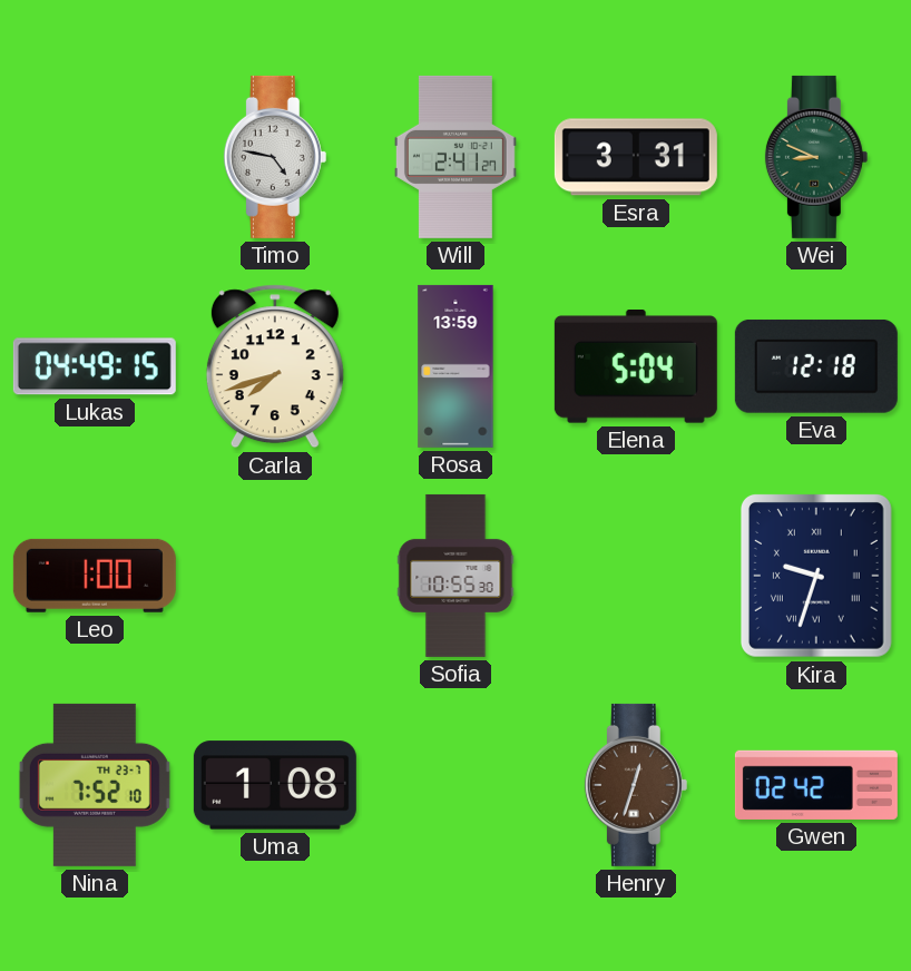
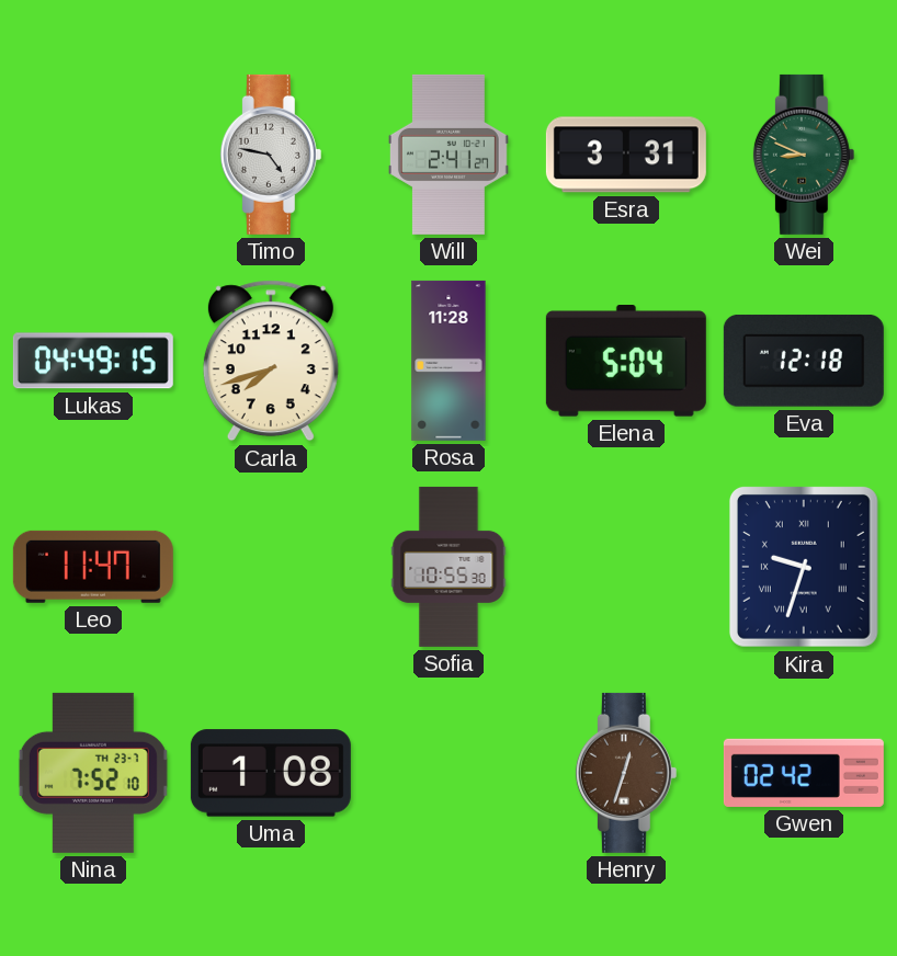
Rosa: 13:59 -> 11:28 (449, 361)
Leo: 1:00 -> 11:47 (93, 567)
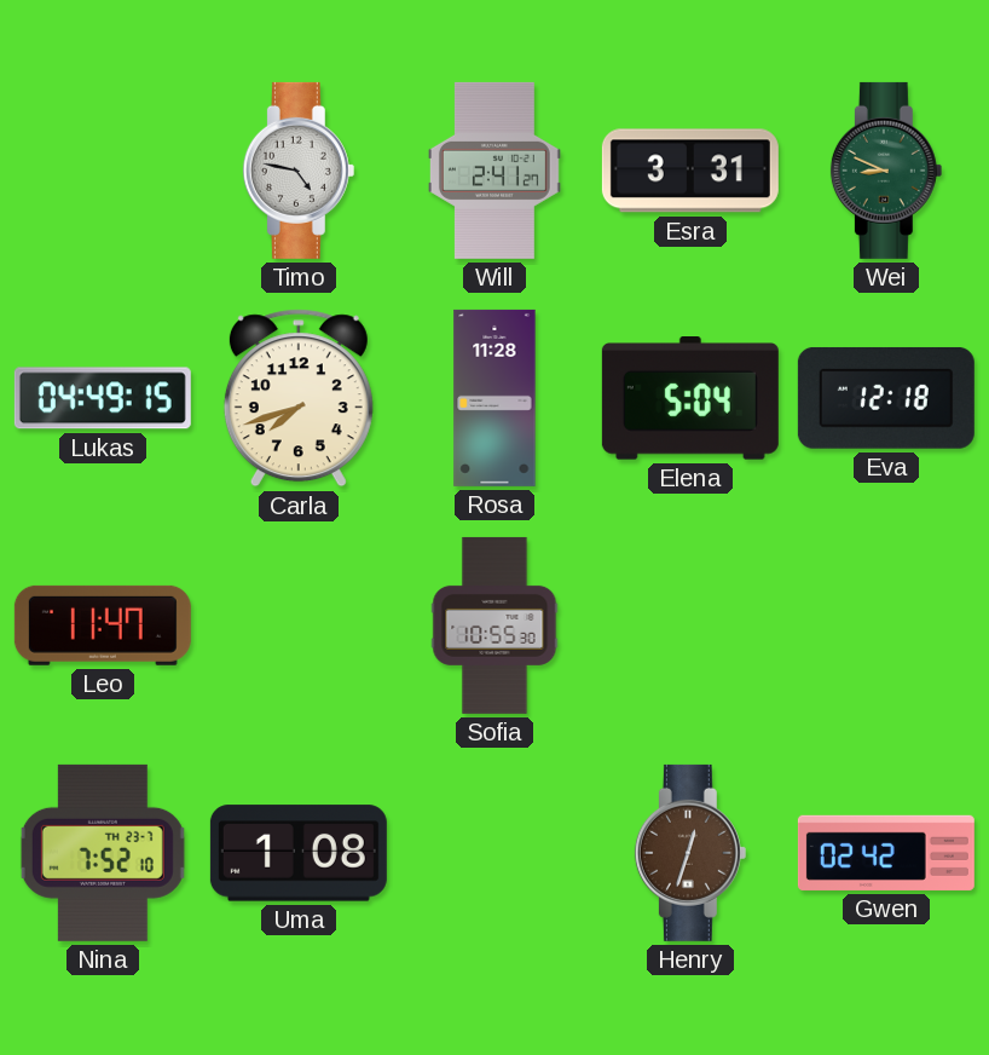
Kira: 9:33 -> none (804, 568)
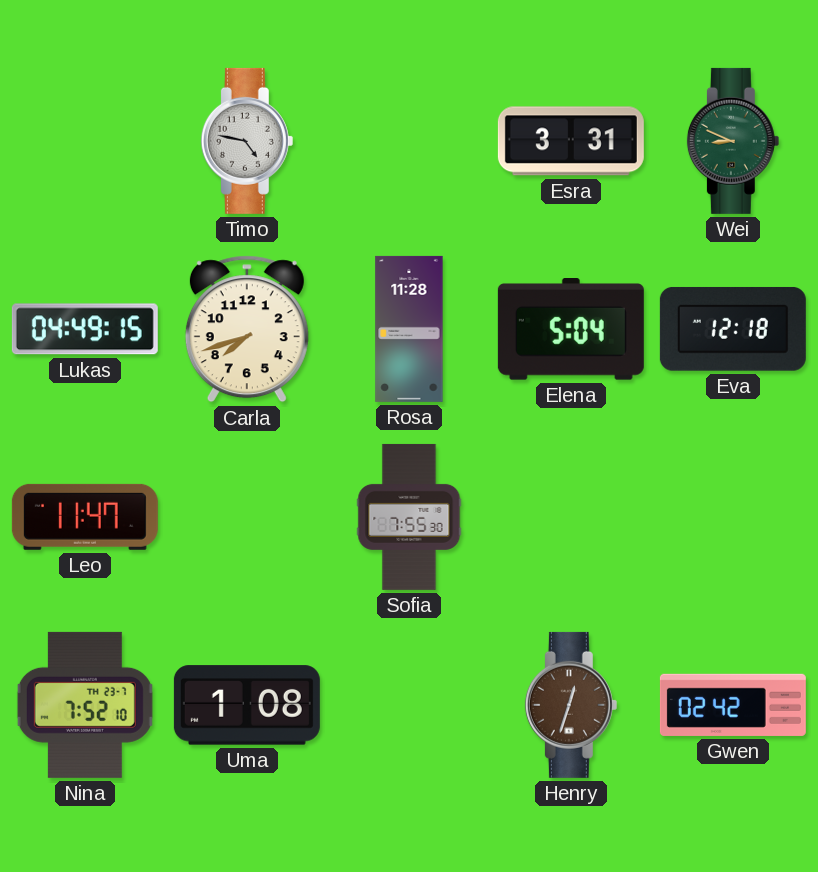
Will: 2:41 -> none (494, 171)
Sofia: 10:55 -> 7:55 (409, 517)
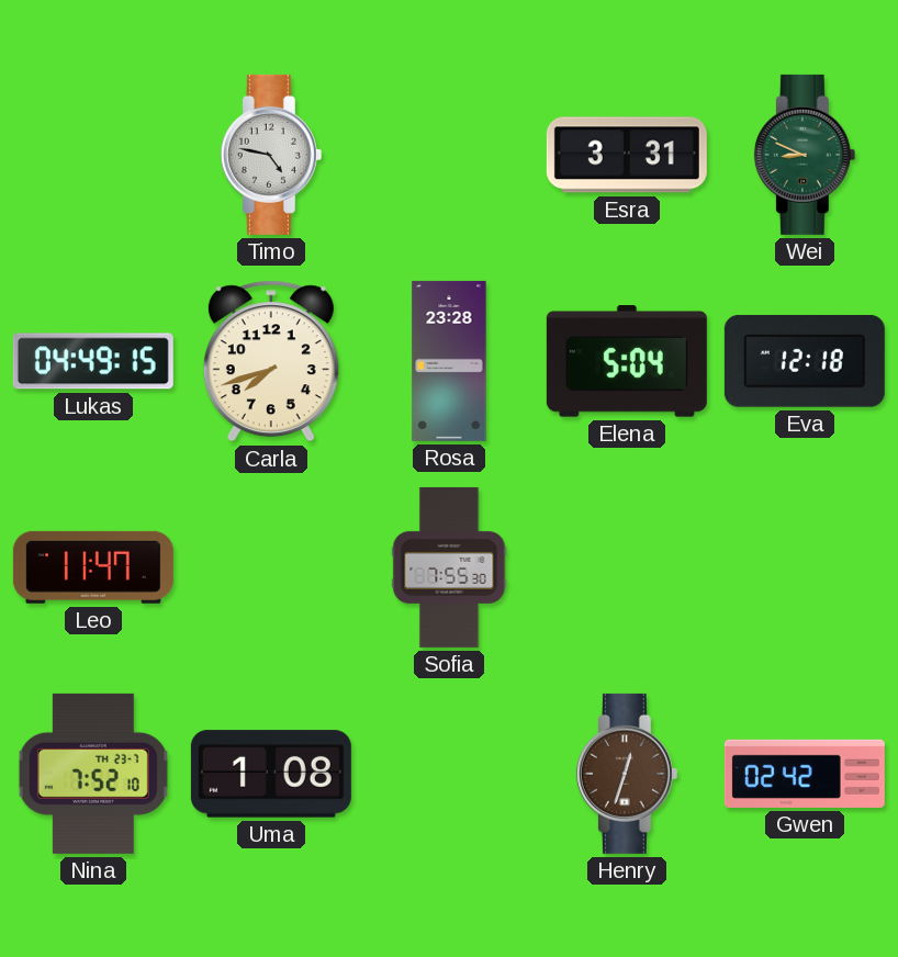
Rosa: 11:28 -> 23:28 (449, 361)
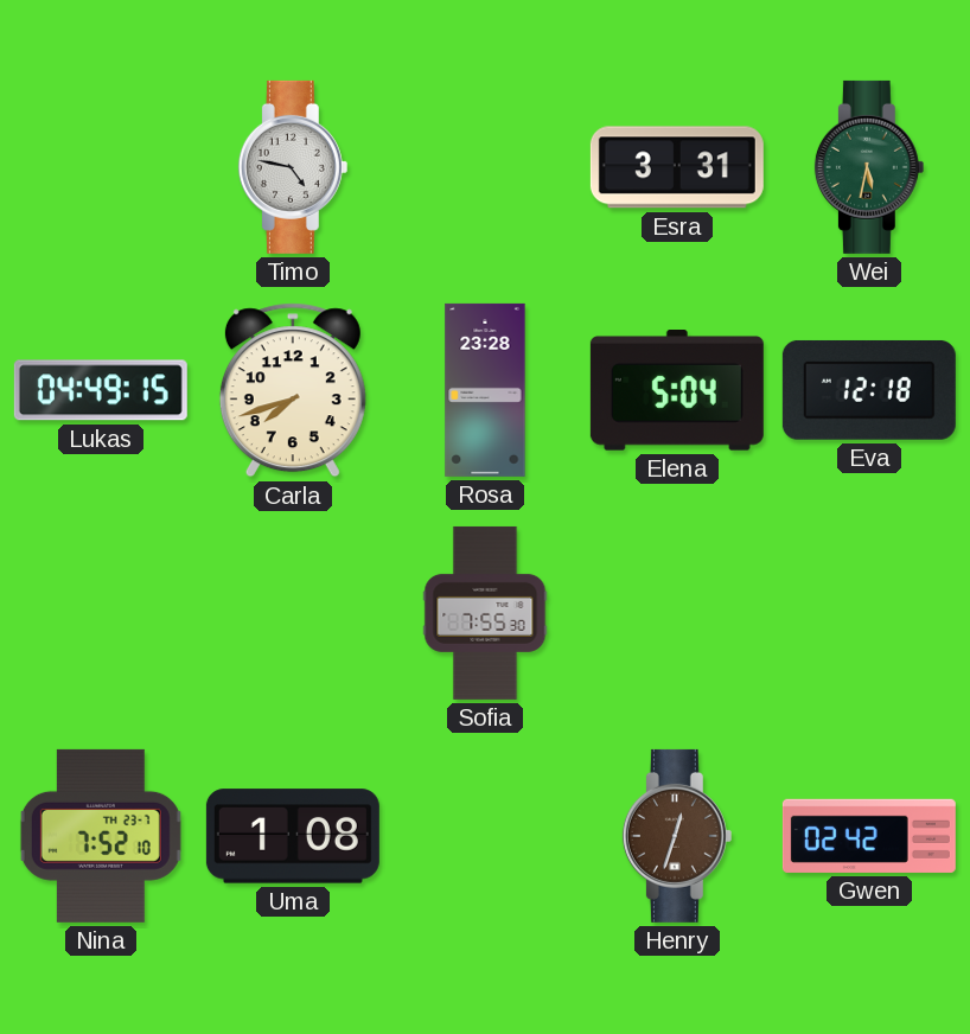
Wei: 8:49 -> 5:32 (869, 167)
Leo: 11:47 -> none (93, 567)
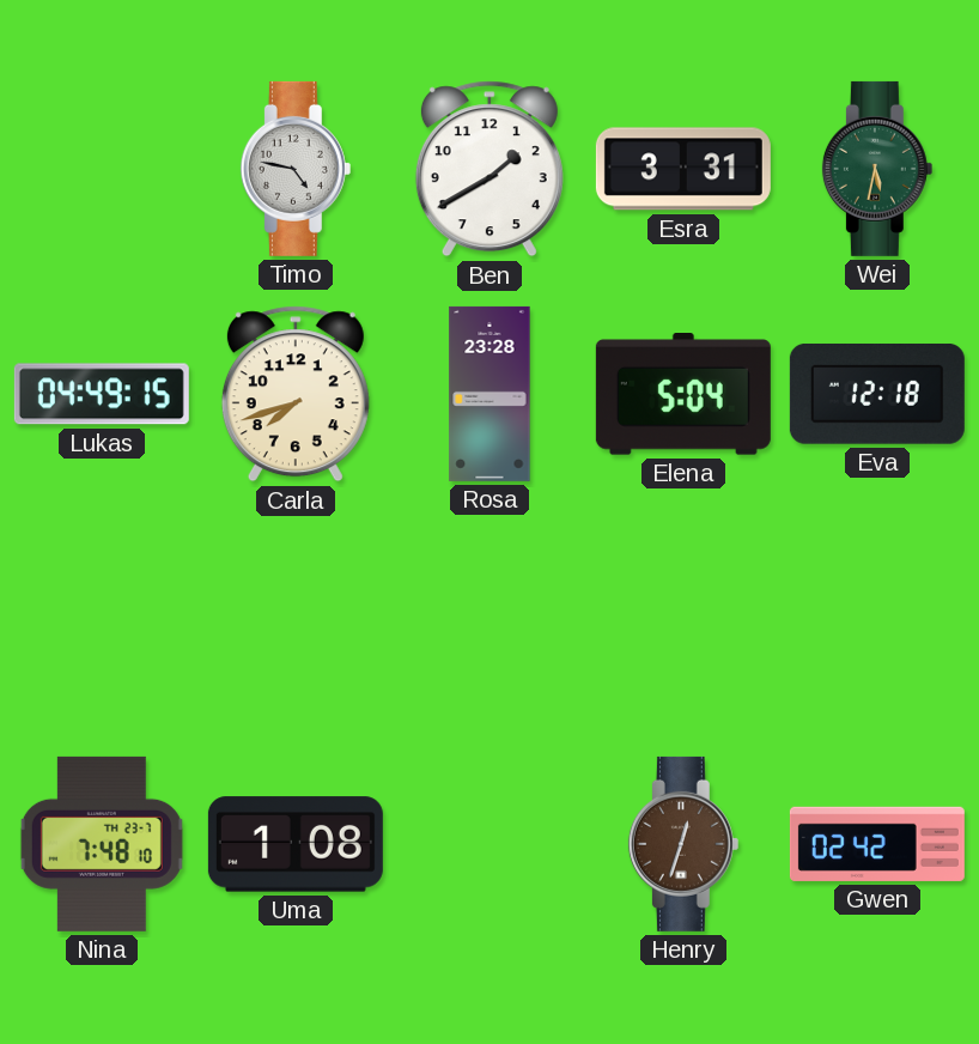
Ben: none -> 1:40 (489, 169)
Sofia: 7:55 -> none (485, 613)
Nina: 7:52 -> 7:48 (102, 844)
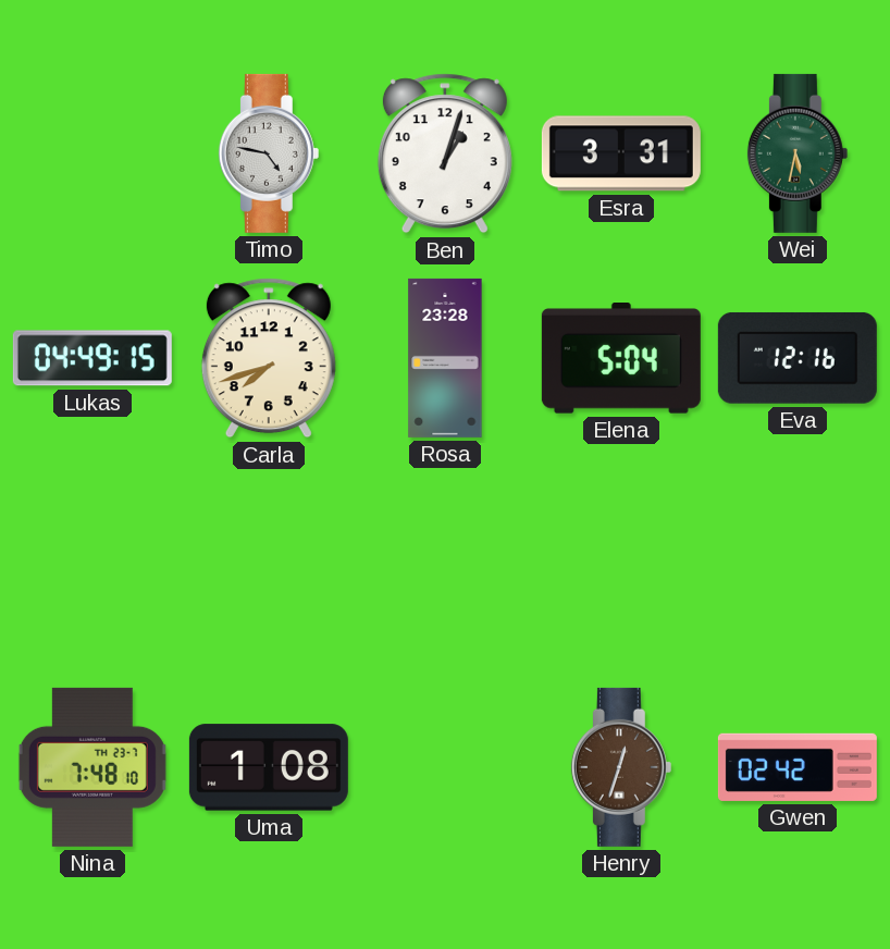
Ben: 1:40 -> 1:03 (445, 153)
Eva: 12:18 -> 12:16 (798, 358)
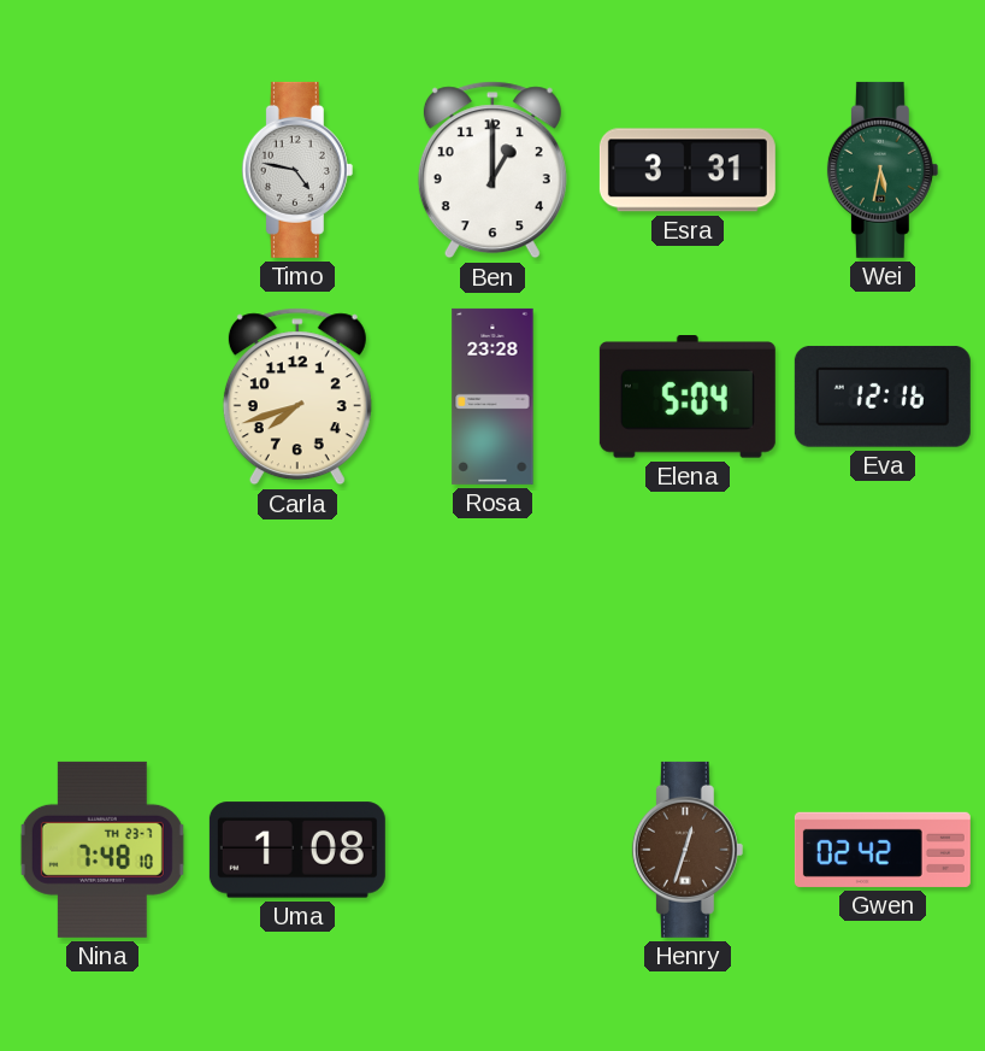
Ben: 1:03 -> 1:00 (492, 170)
Lukas: 04:49 -> none (92, 358)
